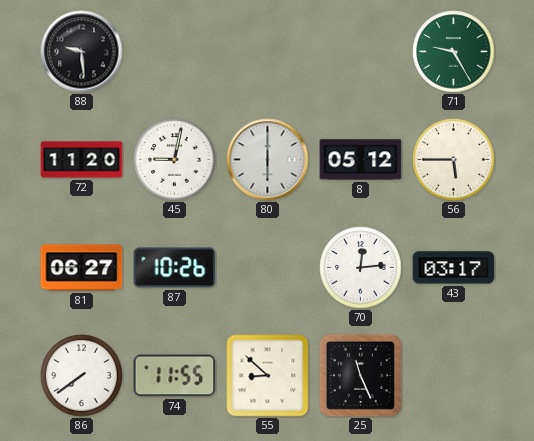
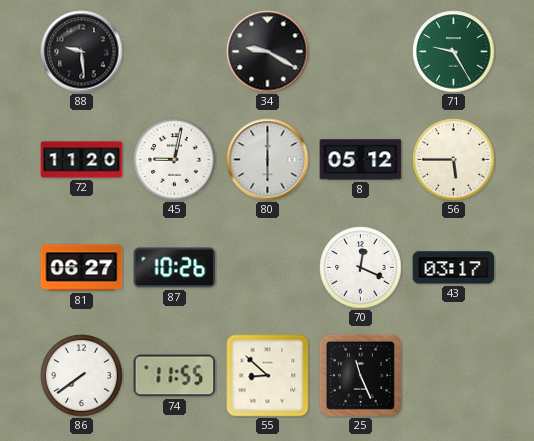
34: none -> 9:20 (268, 52)
70: 12:14 -> 12:19 (361, 268)
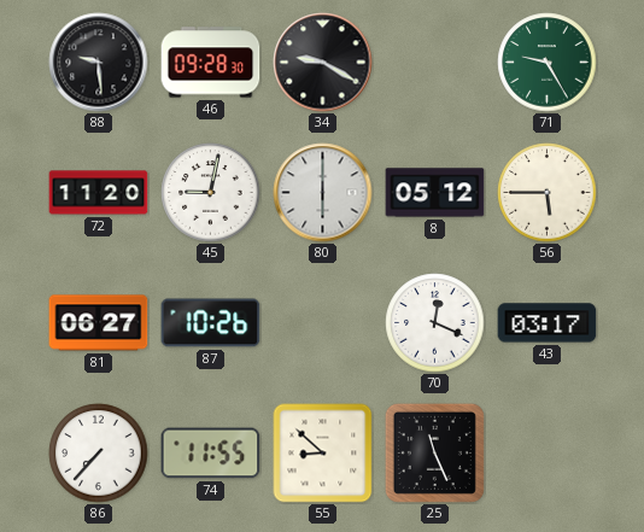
46: none -> 09:28 (211, 63)
86: 7:39 -> 7:37 (99, 454)
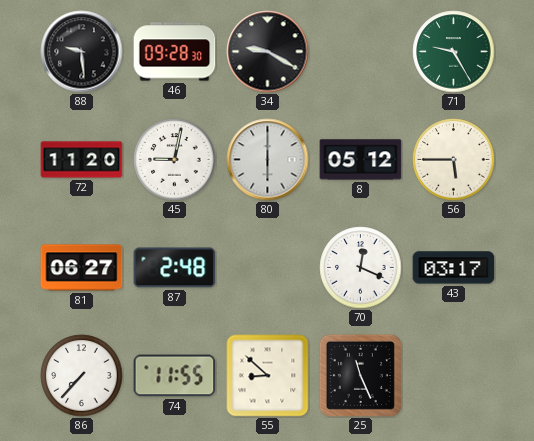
87: 10:26 -> 2:48 (175, 268)
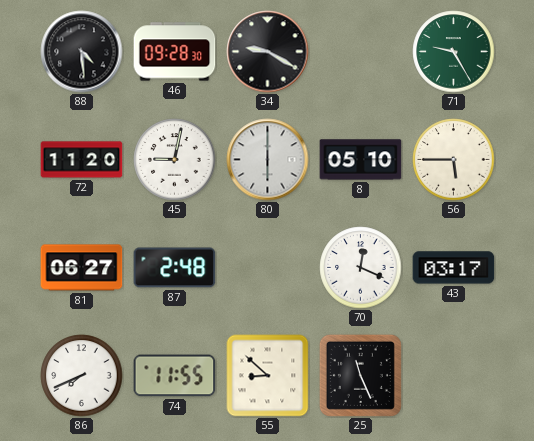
88: 9:29 -> 4:29 (82, 52)
8: 05:12 -> 05:10 (361, 160)
86: 7:37 -> 7:41 (82, 376)
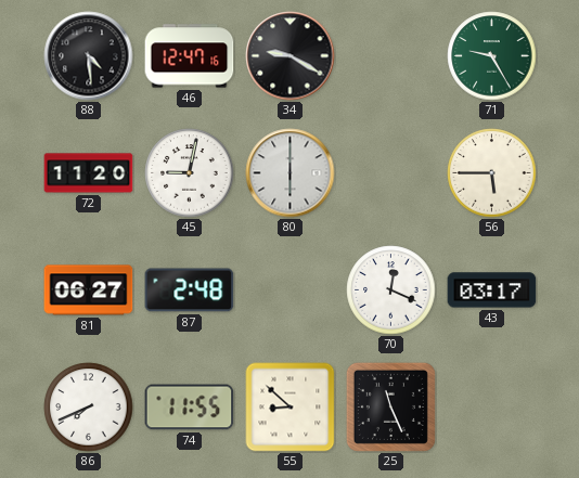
46: 09:28 -> 12:47 (190, 56)
8: 05:10 -> none (361, 160)
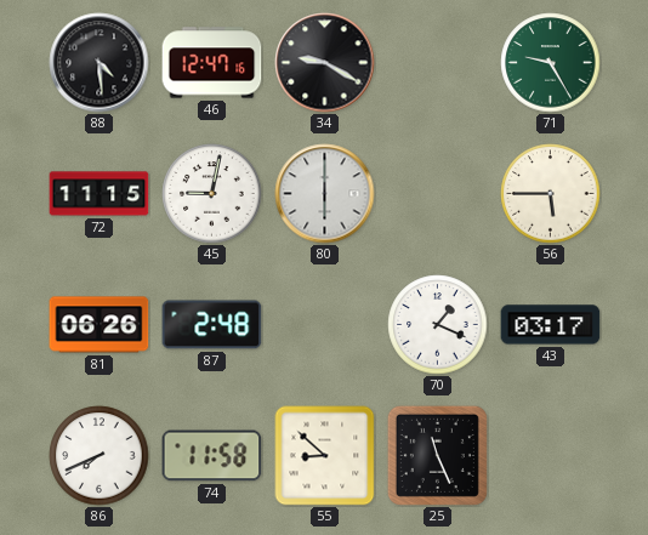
72: 11:20 -> 11:15 (100, 194)
81: 06:27 -> 06:26 (100, 325)
70: 12:19 -> 1:19 (438, 325)
74: 11:55 -> 11:58 (212, 456)
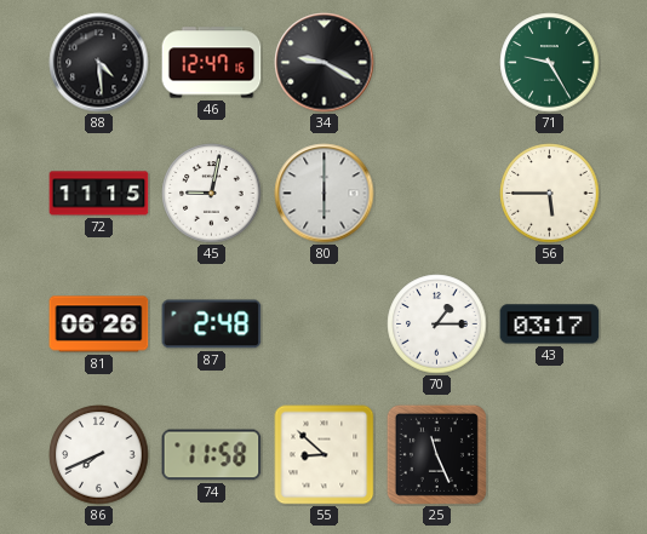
70: 1:19 -> 1:15 (437, 325)
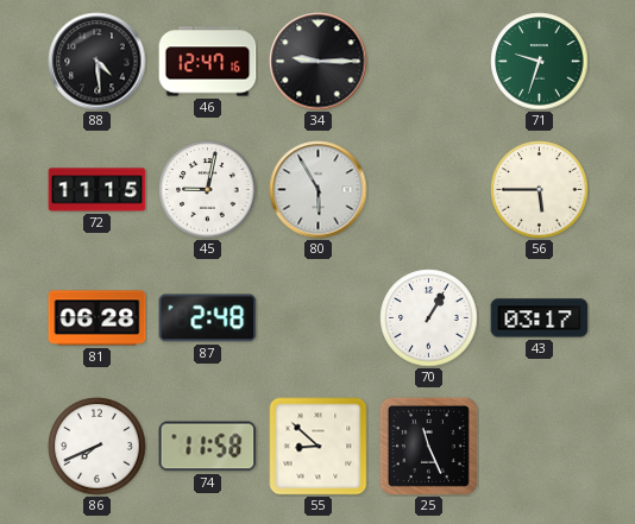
34: 9:20 -> 9:15 (319, 62)
71: 9:25 -> 9:33 (540, 62)
80: 6:00 -> 5:55 (319, 190)
81: 06:26 -> 06:28 (98, 318)
70: 1:15 -> 1:05 (429, 318)
